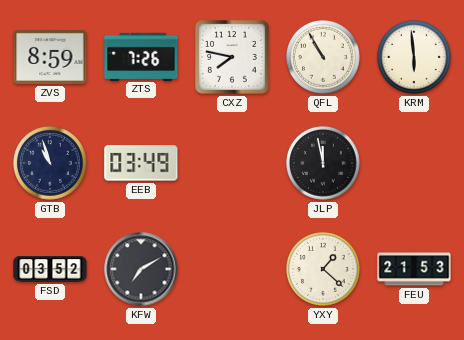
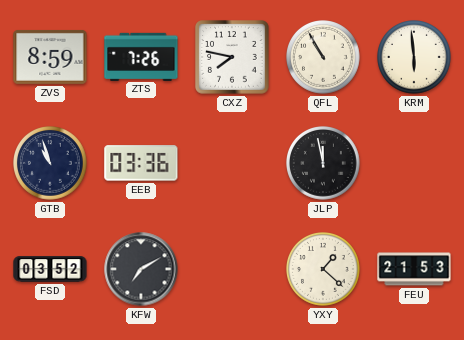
EEB: 03:49 -> 03:36 (141, 163)
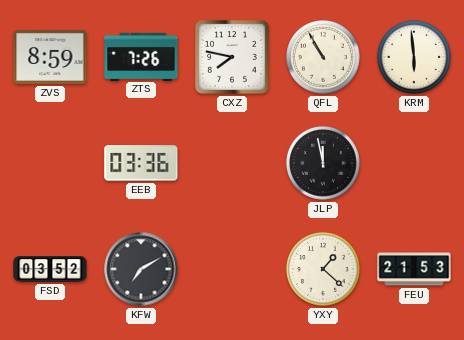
GTB: 10:57 -> none (51, 164)
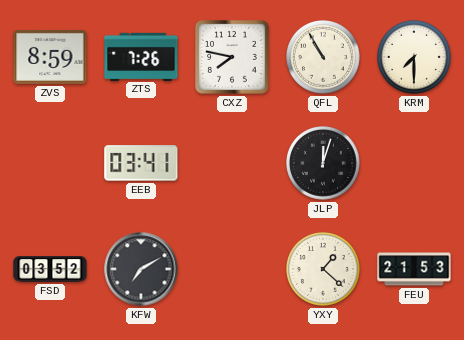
KRM: 5:59 -> 7:30 (415, 58)
EEB: 03:36 -> 03:41 (141, 163)
JLP: 11:58 -> 12:03 (324, 164)
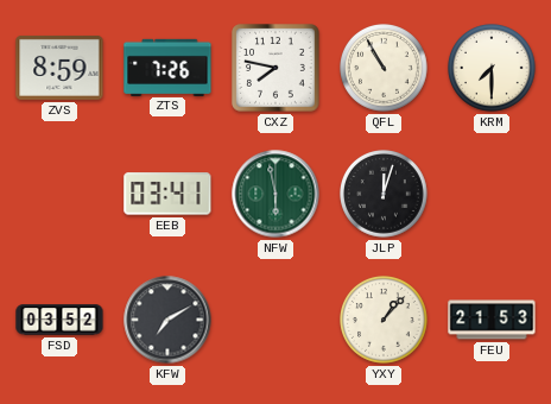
NFW: none -> 5:58 (275, 194)
YXY: 1:22 -> 1:07 (385, 321)
